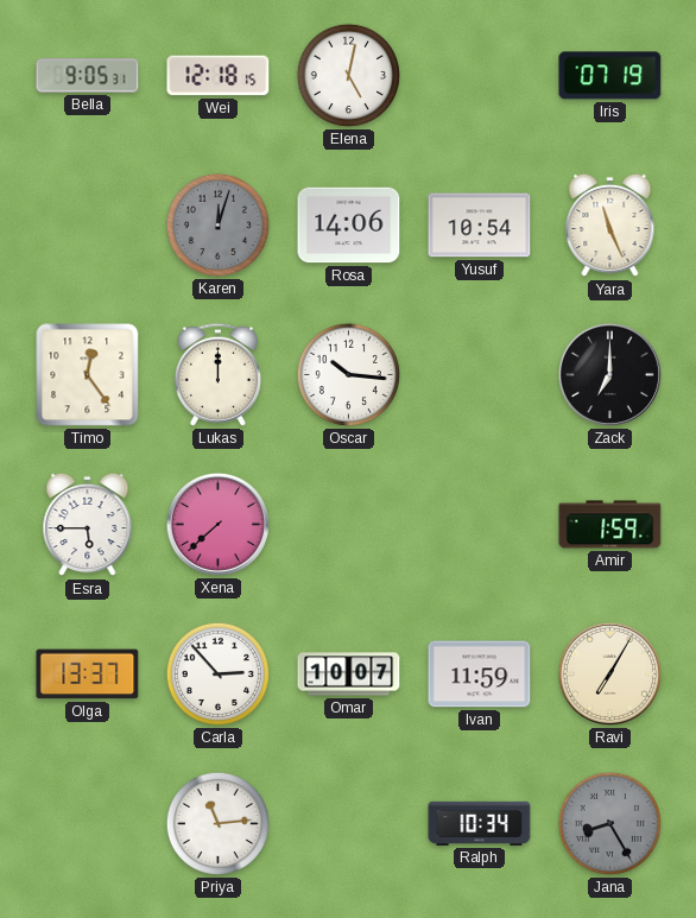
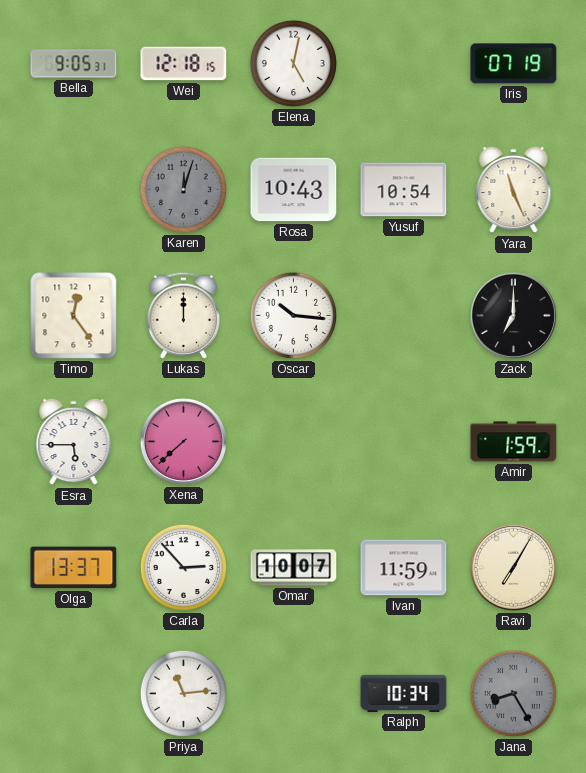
Rosa: 14:06 -> 10:43 (294, 190)
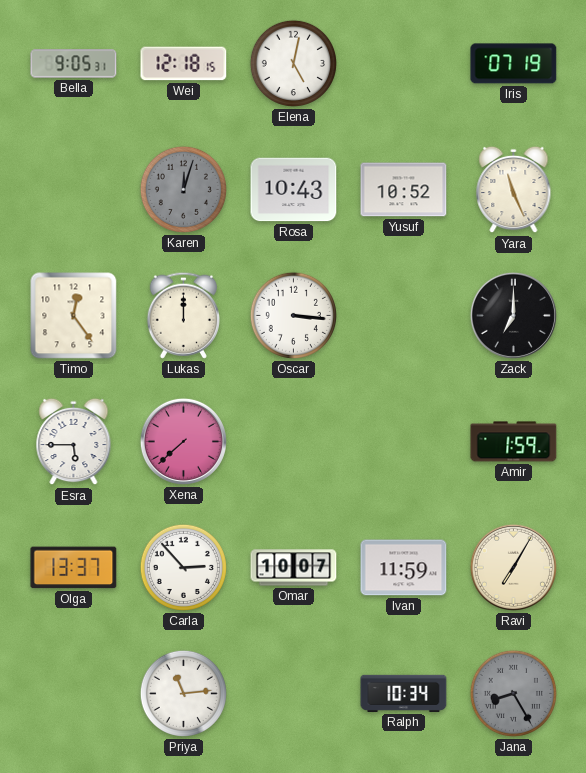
Yusuf: 10:54 -> 10:52 (404, 190)
Oscar: 10:16 -> 3:16 (293, 315)
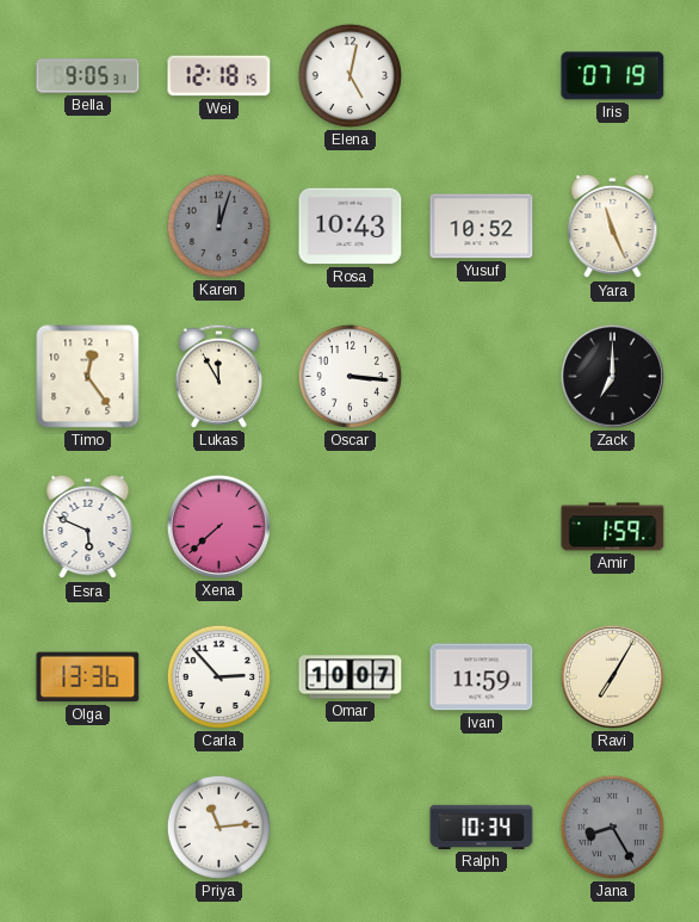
Lukas: 12:00 -> 11:55 (218, 376)
Esra: 5:45 -> 5:49 (88, 527)
Olga: 13:37 -> 13:36 (88, 677)
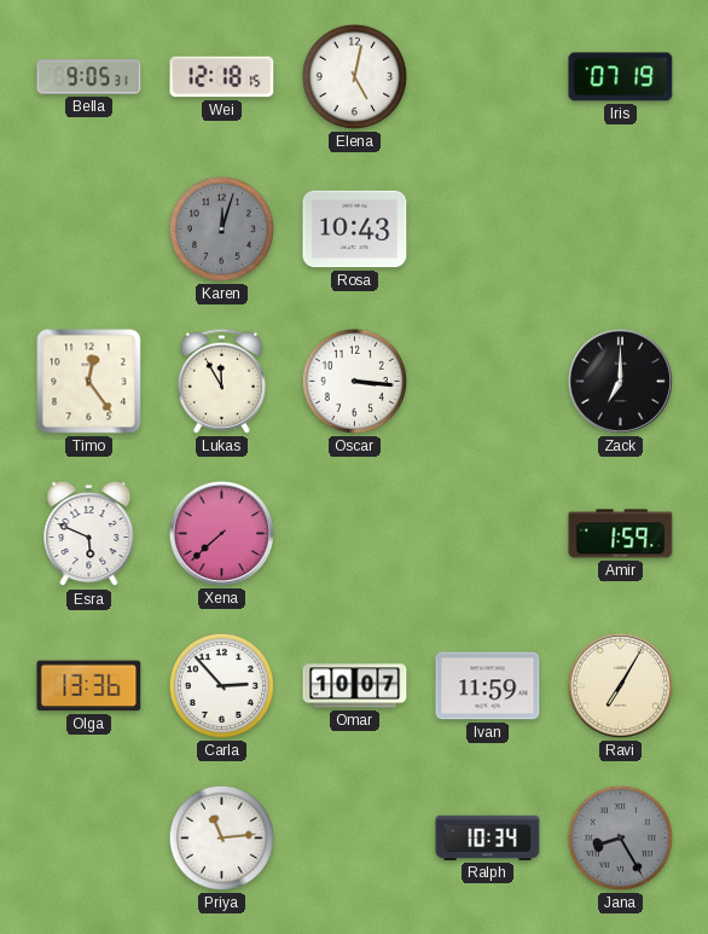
Yusuf: 10:52 -> none (482, 227)
Yara: 11:26 -> none (613, 227)
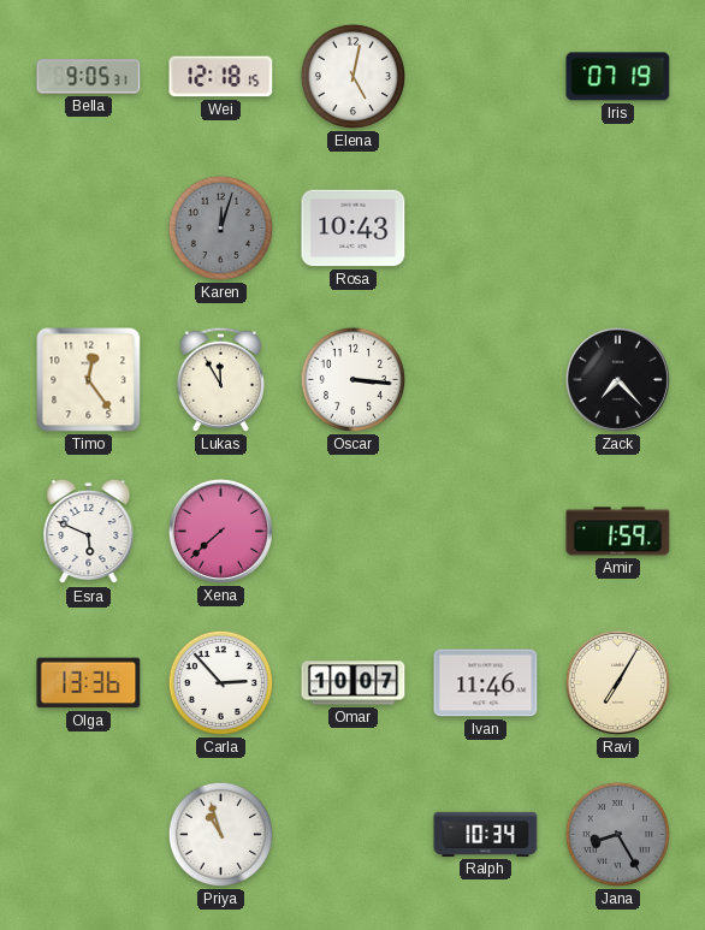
Zack: 7:00 -> 7:23 (617, 379)
Ivan: 11:59 -> 11:46 (486, 683)
Priya: 11:14 -> 10:57 (220, 834)
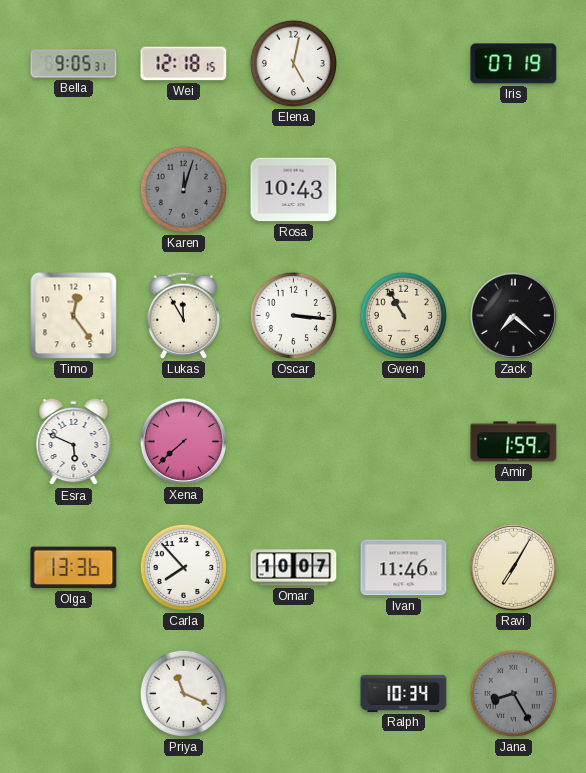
Gwen: none -> 10:55 (403, 315)
Zack: 7:23 -> 7:22 (513, 315)
Carla: 2:53 -> 7:53 (183, 567)
Priya: 10:57 -> 11:19 (183, 693)
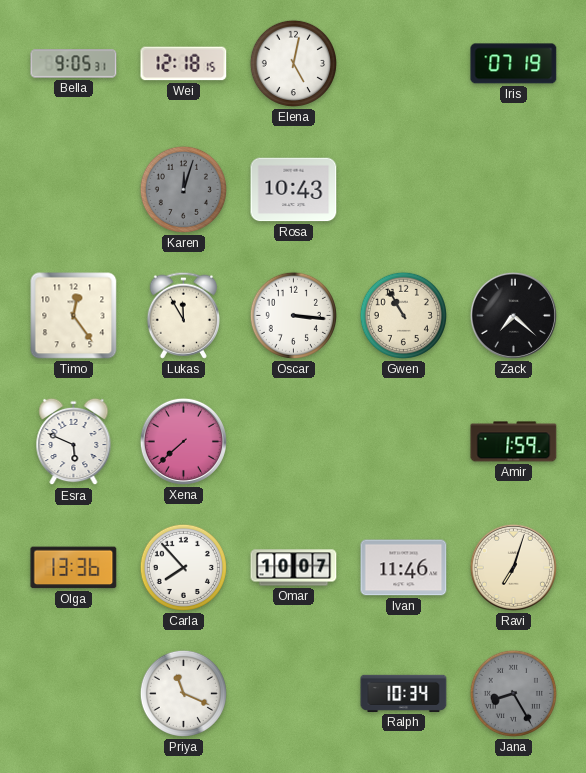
Ravi: 7:05 -> 7:03 (513, 567)
